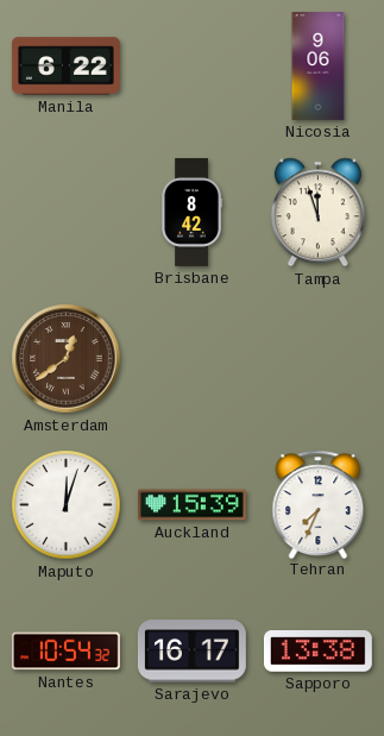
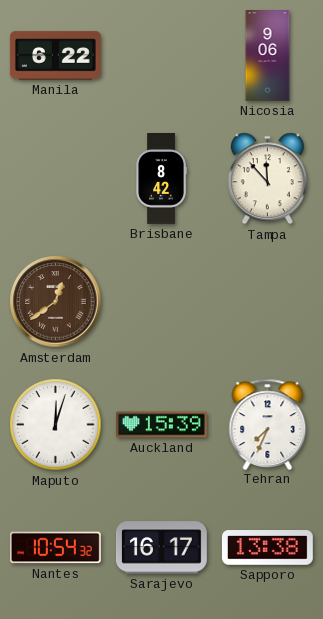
Tampa: 11:57 -> 11:53 (267, 179)
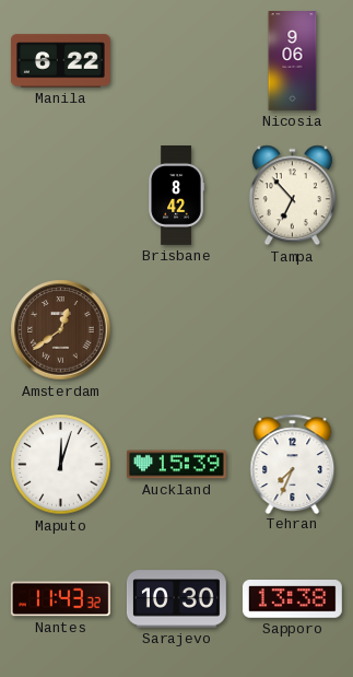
Tampa: 11:53 -> 6:53 (292, 196)
Nantes: 10:54 -> 11:43 (60, 599)
Sarajevo: 16:17 -> 10:30 (176, 599)
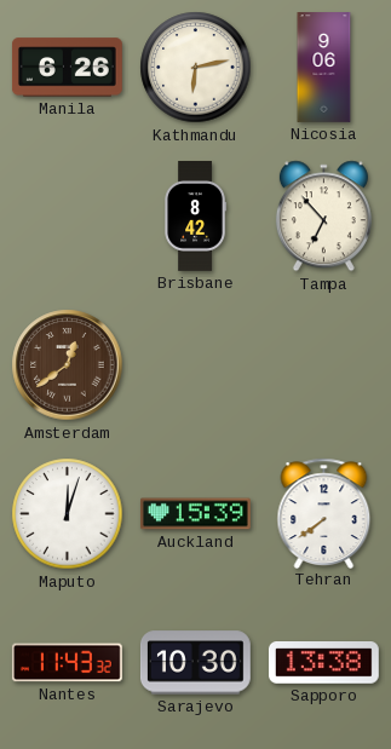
Manila: 6:22 -> 6:26 (67, 68)
Kathmandu: none -> 6:13 (196, 68)
Tehran: 7:34 -> 7:39 (324, 513)
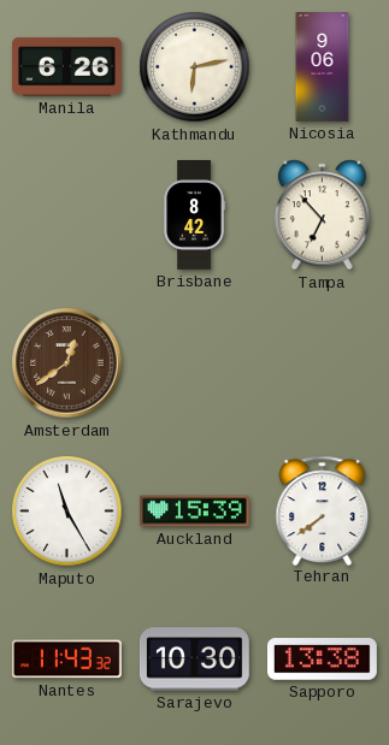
Maputo: 12:03 -> 11:25 (67, 512)
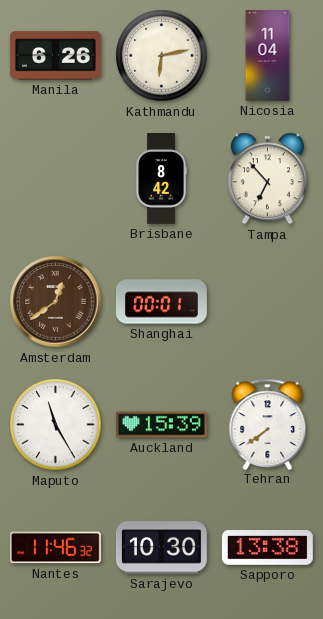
Nicosia: 9:06 -> 11:04 (268, 56)
Shanghai: none -> 00:01 (162, 302)
Nantes: 11:43 -> 11:46 (55, 548)
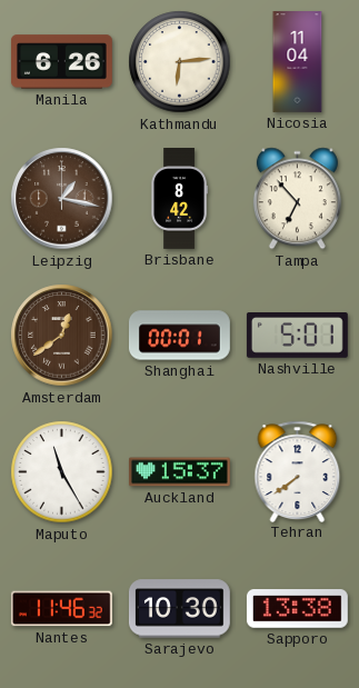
Kathmandu: 6:13 -> 6:14 (180, 62)
Leipzig: none -> 1:17 (62, 199)
Nashville: none -> 5:01 (297, 336)
Auckland: 15:39 -> 15:37 (179, 472)
